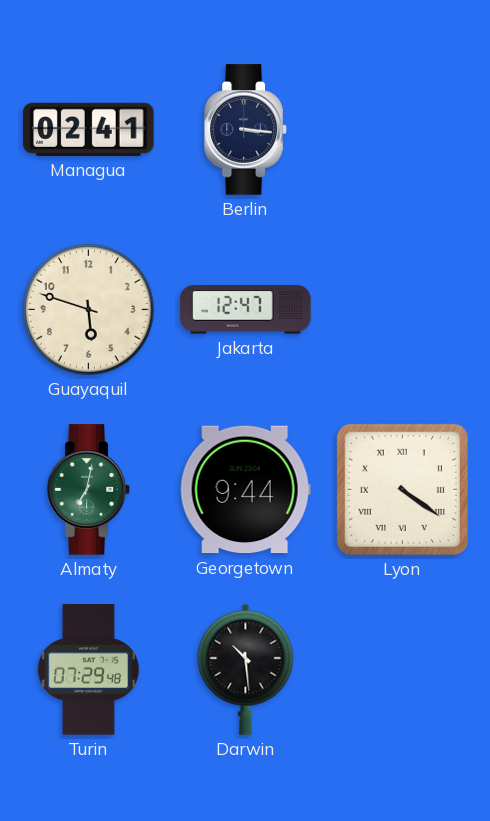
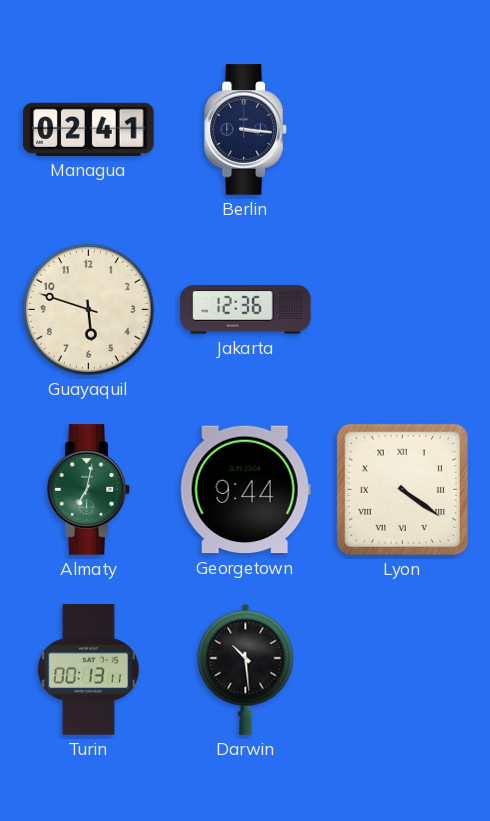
Jakarta: 12:47 -> 12:36 (246, 310)
Turin: 07:29 -> 00:13 (88, 670)
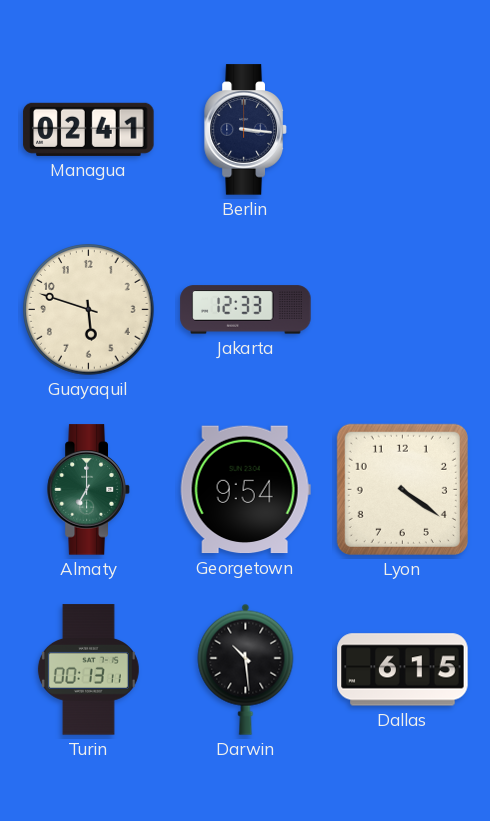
Jakarta: 12:36 -> 12:33 (246, 310)
Almaty: 7:02 -> 7:00 (89, 490)
Georgetown: 9:44 -> 9:54 (245, 490)
Lyon numerals: Roman -> Arabic (402, 489)
Dallas: none -> 6:15 (403, 670)
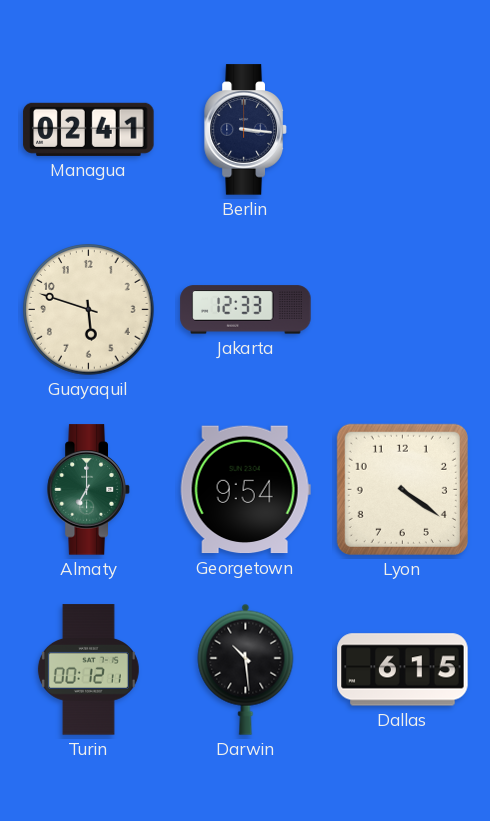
Turin: 00:13 -> 00:12 (88, 670)
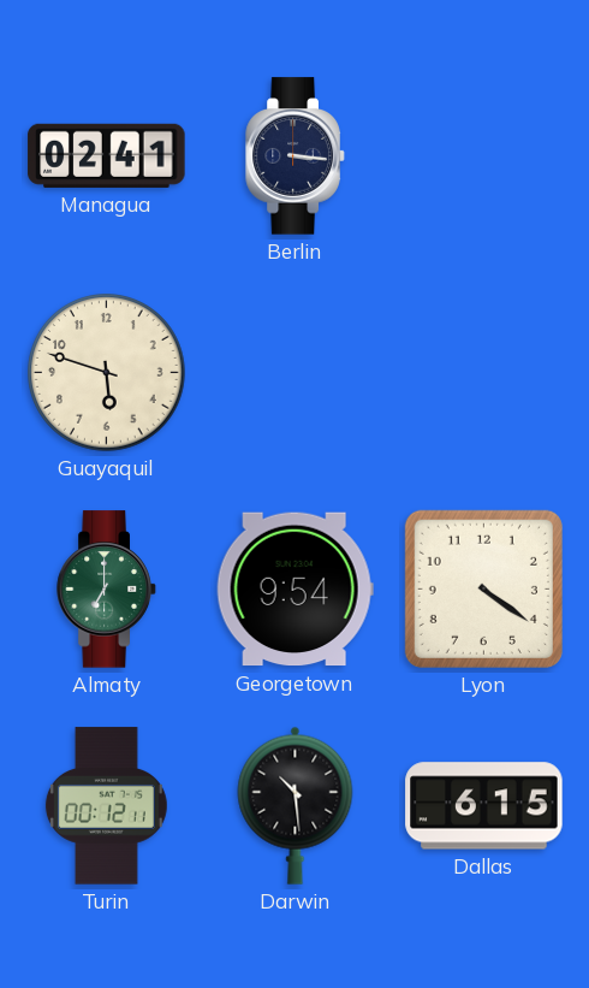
Jakarta: 12:33 -> none (246, 310)
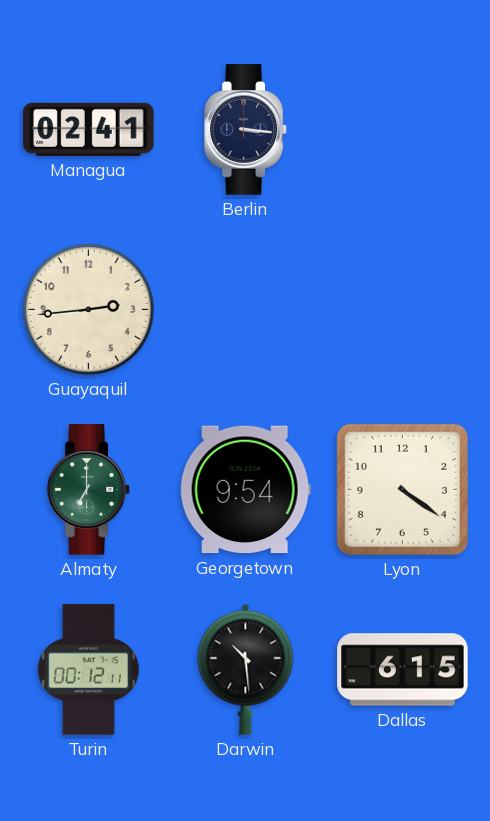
Guayaquil: 5:48 -> 2:44 (89, 310)
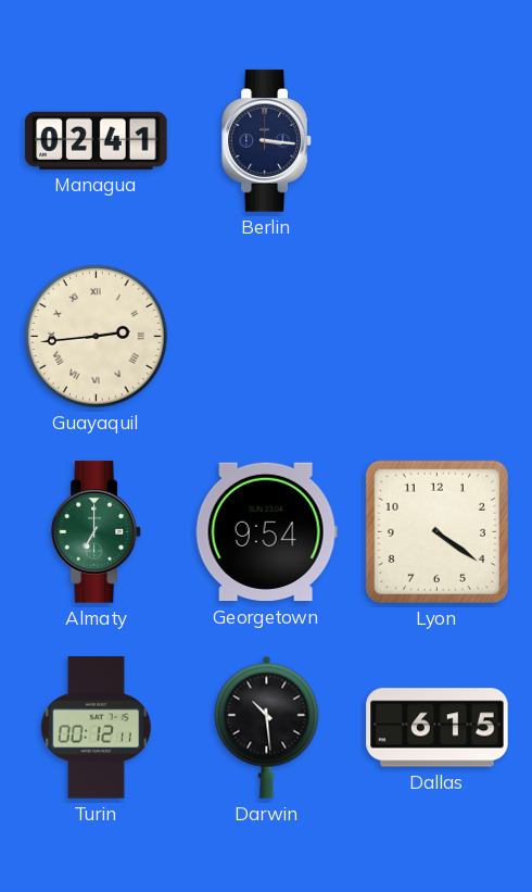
Guayaquil numerals: Arabic -> Roman (97, 337)
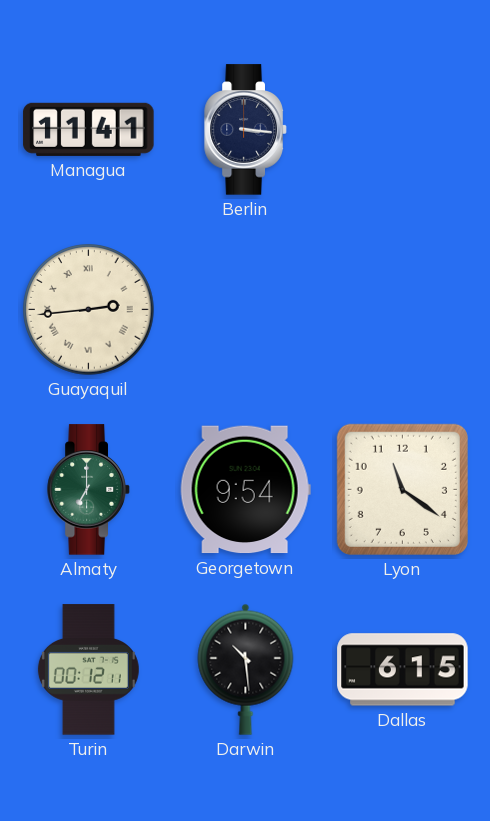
Managua: 02:41 -> 11:41 (89, 129)
Lyon: 4:21 -> 11:21 (402, 489)
